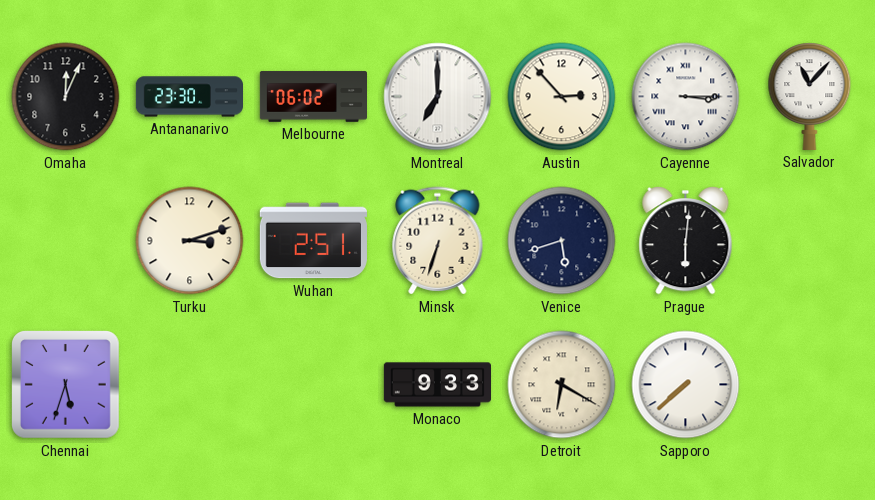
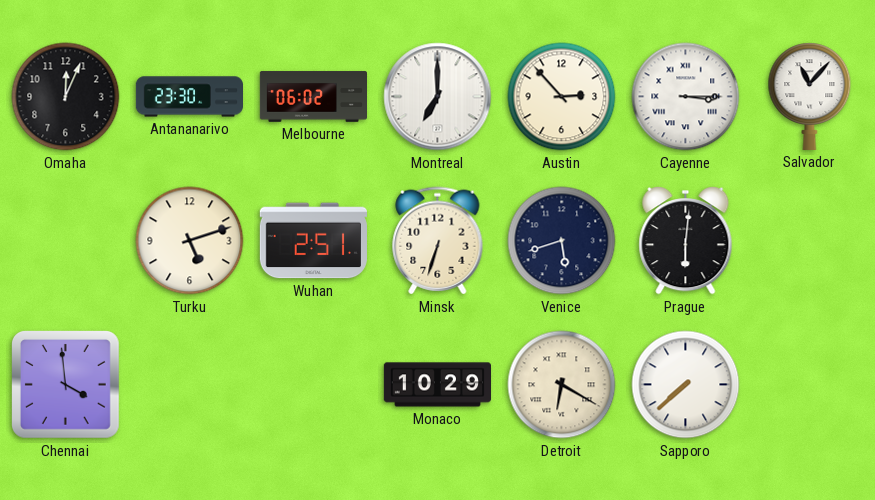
Turku: 3:12 -> 5:12 (190, 241)
Chennai: 5:33 -> 3:59 (65, 384)
Monaco: 9:33 -> 10:29 (437, 385)
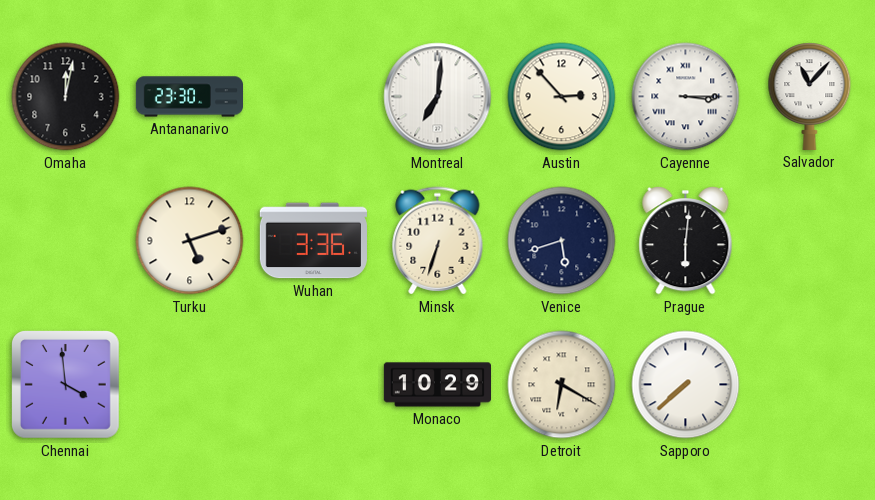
Omaha: 12:04 -> 12:02 (66, 97)
Melbourne: 06:02 -> none (313, 97)
Montreal: 7:00 -> 7:01 (438, 97)
Wuhan: 2:51 -> 3:36 (313, 241)
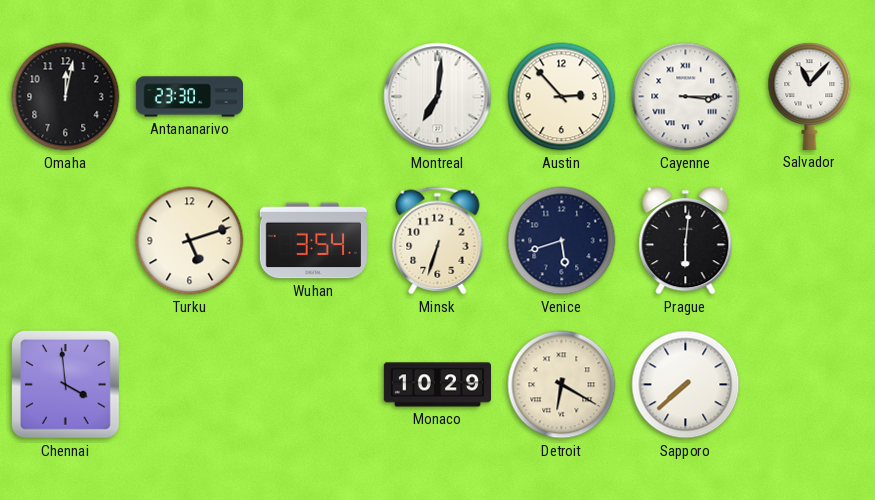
Wuhan: 3:36 -> 3:54 (313, 241)
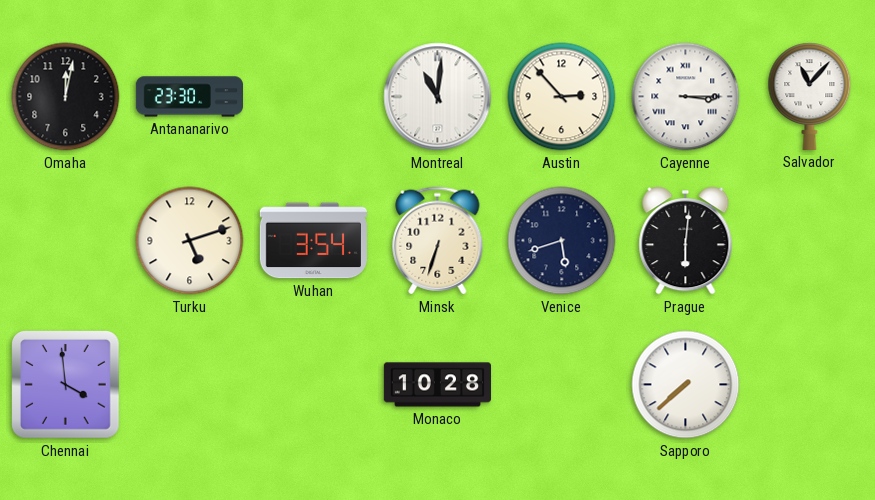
Montreal: 7:01 -> 11:01 (438, 97)
Monaco: 10:29 -> 10:28 (437, 385)
Detroit: 6:20 -> none (562, 385)
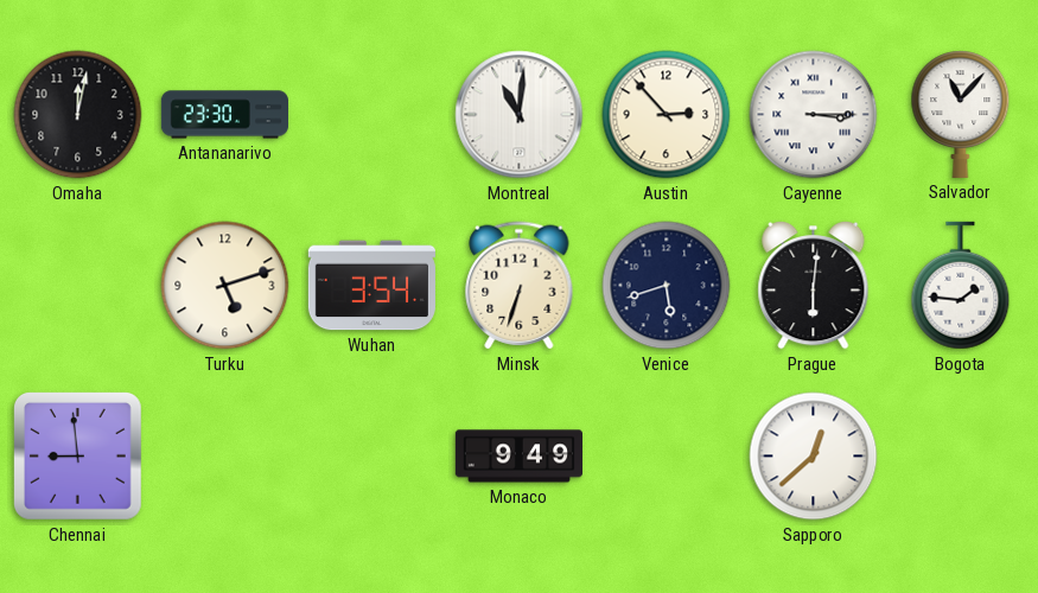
Bogota: none -> 1:46 (961, 286)
Chennai: 3:59 -> 8:59 (77, 455)
Monaco: 10:28 -> 9:49 (518, 457)
Sapporo: 7:38 -> 12:38 (814, 457)
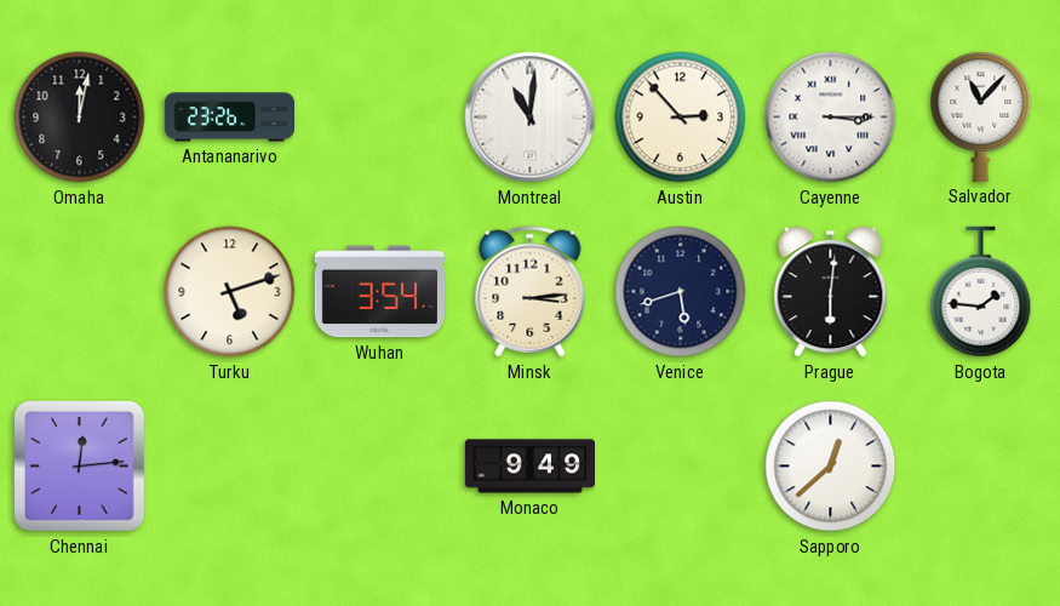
Antananarivo: 23:30 -> 23:26 (229, 118)
Minsk: 6:33 -> 3:14 (531, 292)
Chennai: 8:59 -> 12:14 (79, 465)
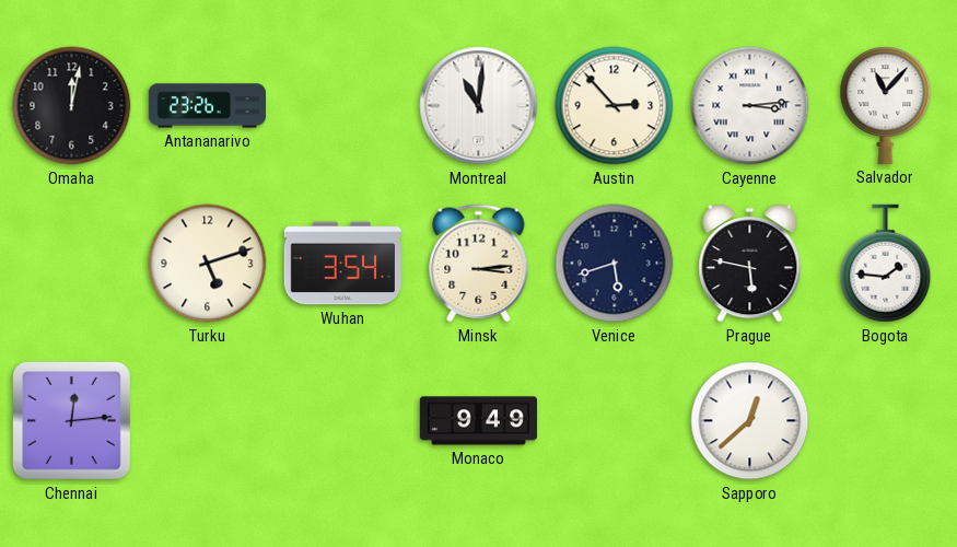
Cayenne: 3:15 -> 3:14 (750, 106)
Prague: 6:01 -> 5:47 (750, 264)
